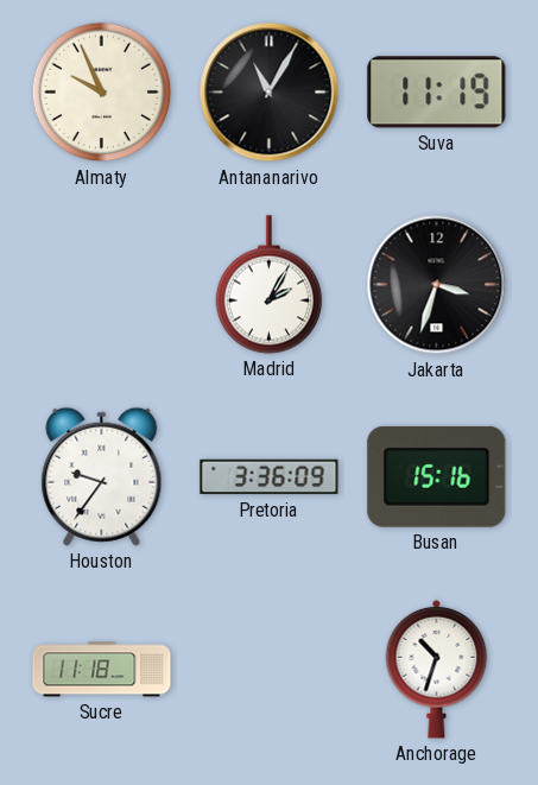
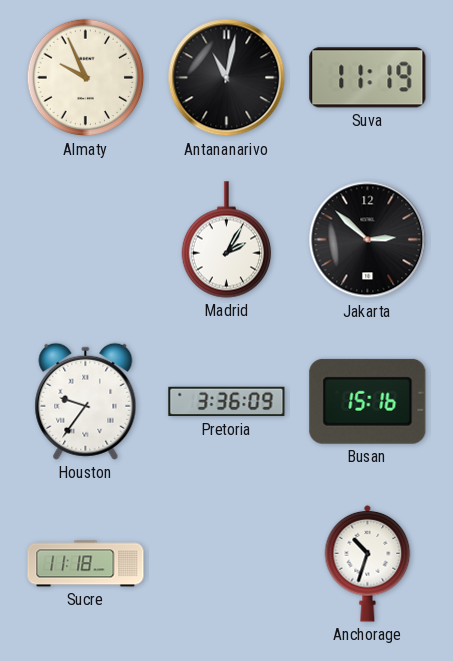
Antananarivo: 11:05 -> 11:02 (227, 78)
Jakarta: 3:33 -> 2:52 (368, 240)
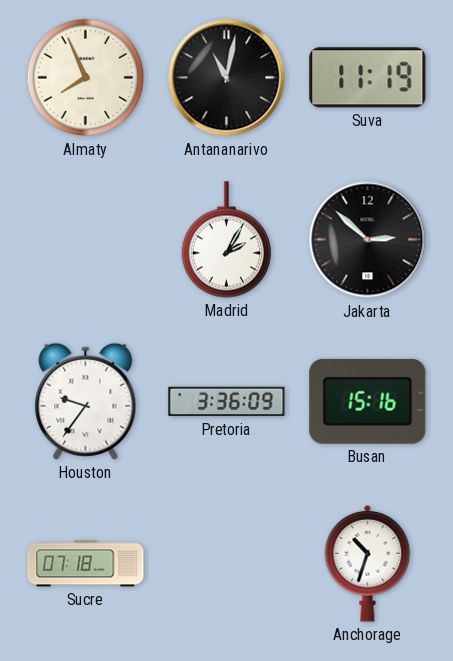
Almaty: 9:56 -> 7:56 (86, 78)
Sucre: 11:18 -> 07:18 (86, 564)
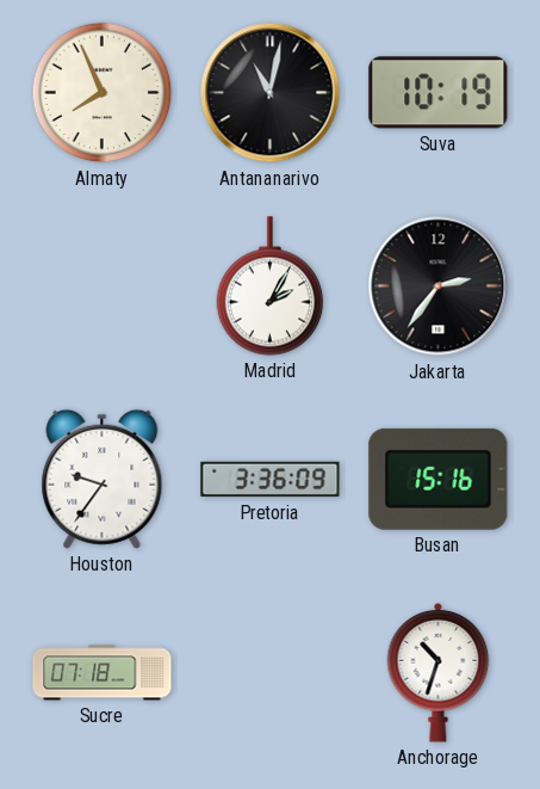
Suva: 11:19 -> 10:19 (439, 93)
Jakarta: 2:52 -> 2:36 (439, 286)
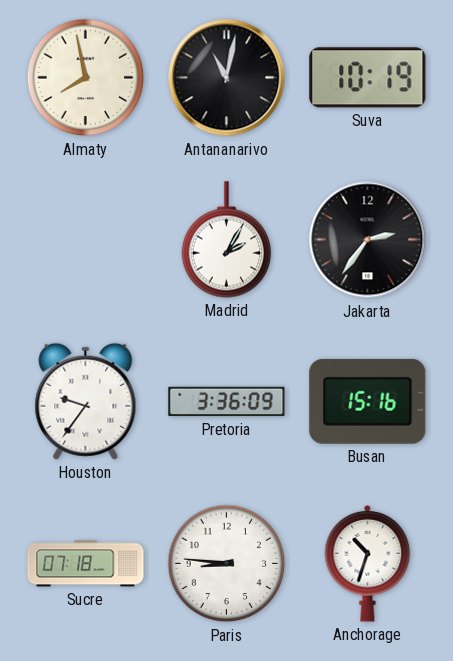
Almaty: 7:56 -> 7:58 (86, 78)
Paris: none -> 8:46 (227, 564)
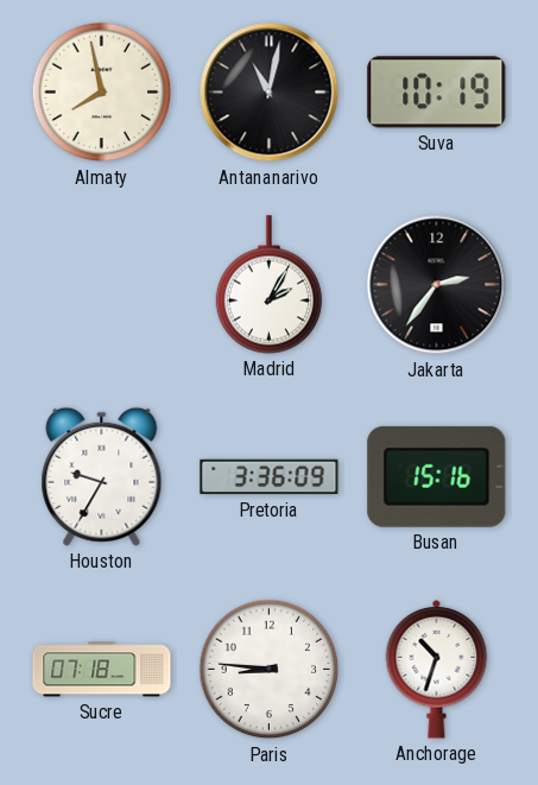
Houston: 9:36 -> 9:35 (102, 476)
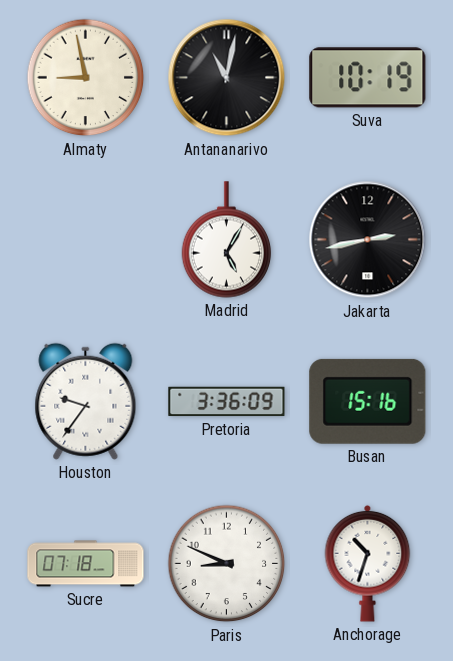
Almaty: 7:58 -> 8:58 (86, 78)
Madrid: 2:05 -> 5:05 (227, 240)
Jakarta: 2:36 -> 2:43 (368, 240)
Houston: 9:35 -> 9:36 (86, 401)
Paris: 8:46 -> 8:49 (227, 564)
